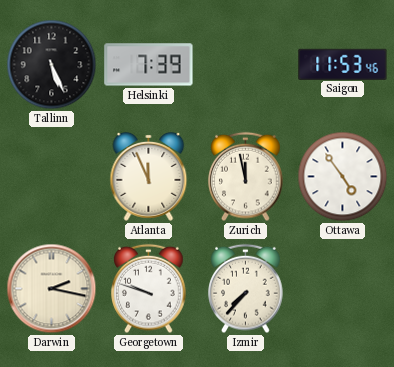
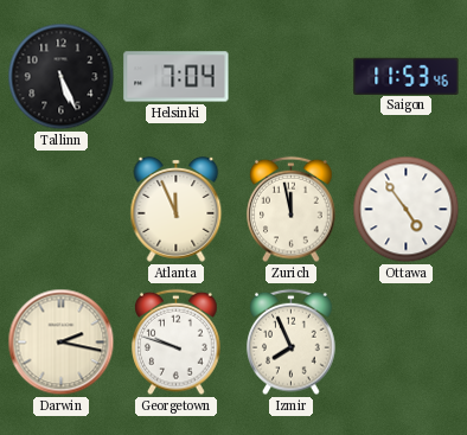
Helsinki: 7:39 -> 7:04 (177, 77)
Izmir: 7:37 -> 7:56 (292, 343)
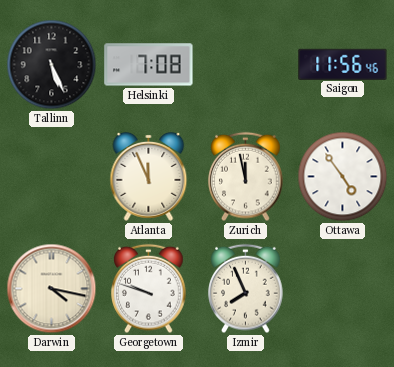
Helsinki: 7:04 -> 7:08 (149, 65)
Saigon: 11:53 -> 11:56 (343, 64)
Darwin: 2:17 -> 4:17 (52, 289)
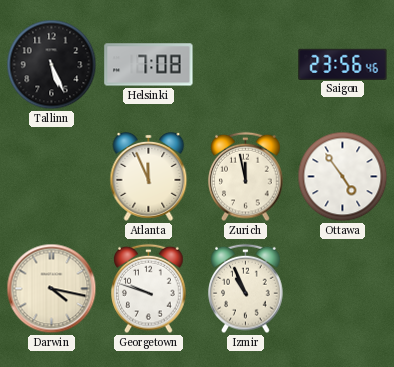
Saigon: 11:56 -> 23:56 (343, 64)
Izmir: 7:56 -> 10:56 (246, 289)
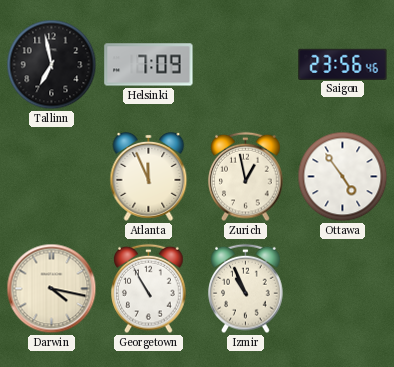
Tallinn: 5:26 -> 6:58 (52, 65)
Helsinki: 7:08 -> 7:09 (149, 65)
Zurich: 11:58 -> 12:58 (246, 177)
Georgetown: 9:48 -> 10:55 (149, 289)
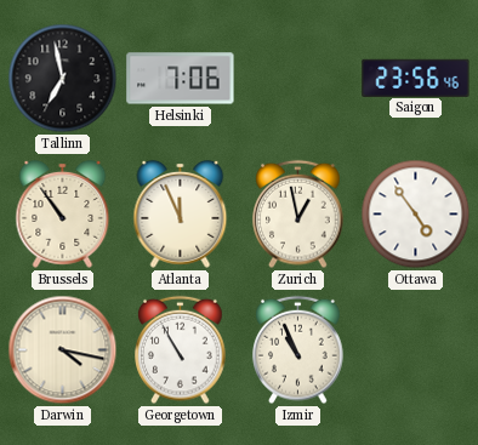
Helsinki: 7:09 -> 7:06 (181, 79)
Brussels: none -> 10:54 (63, 213)
